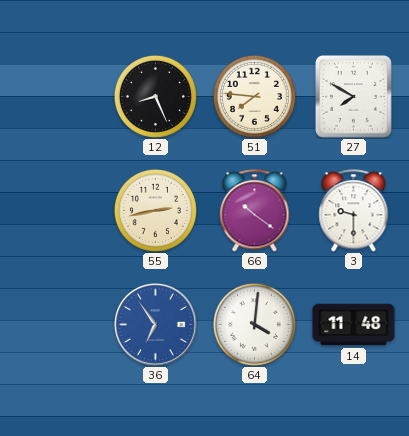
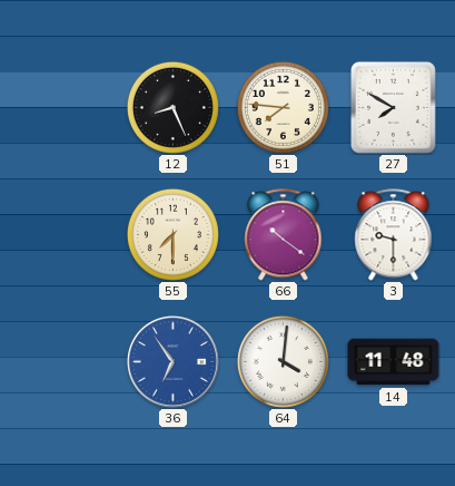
55: 2:43 -> 7:30 (172, 234)
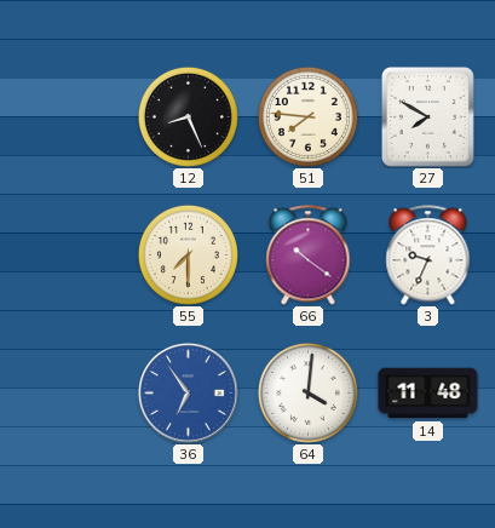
3: 9:30 -> 9:34 (428, 256)
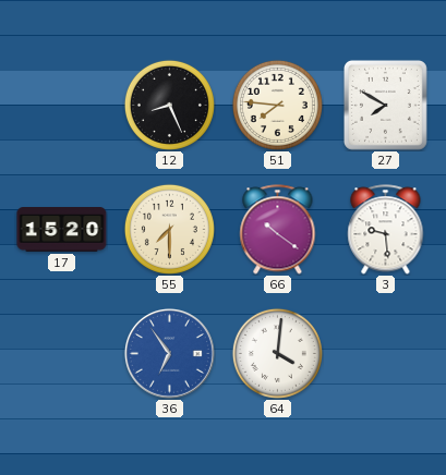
17: none -> 15:20 (62, 230)
3: 9:34 -> 9:29 (386, 230)
14: 11:48 -> none (428, 394)
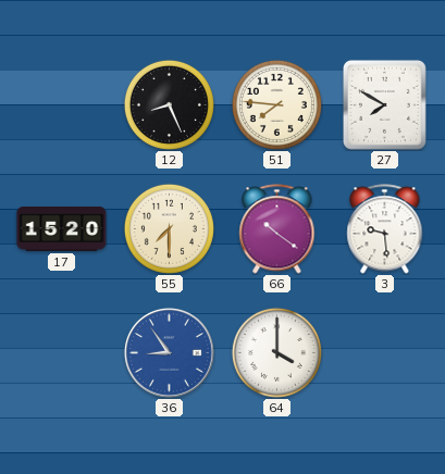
36: 6:54 -> 8:54 (169, 352)
64: 4:01 -> 4:00 (276, 352)
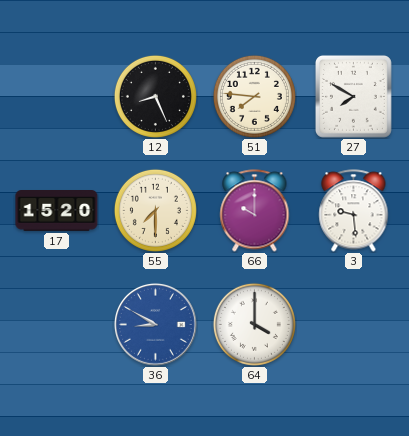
66: 10:21 -> 10:00 (255, 211)
36: 8:54 -> 8:50 (155, 324)
